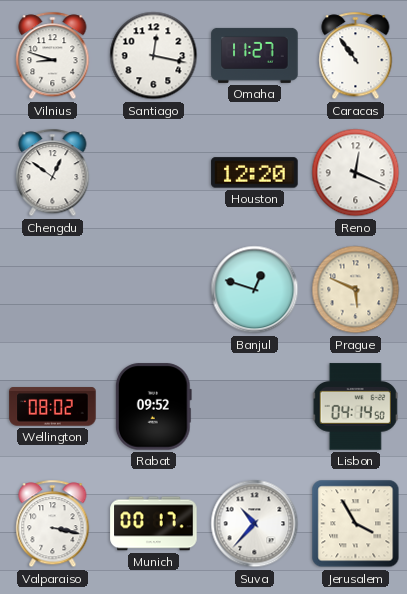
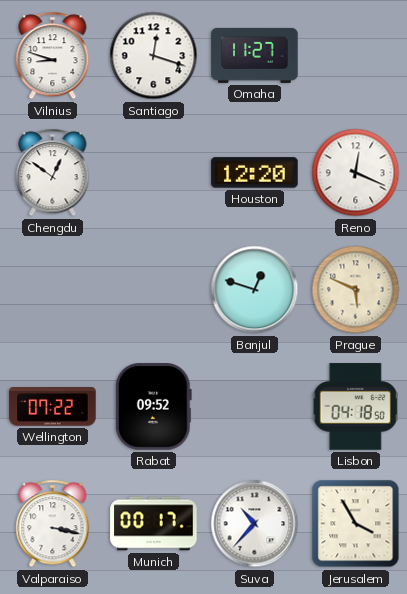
Santiago: 12:17 -> 12:18 (154, 56)
Caracas: 10:54 -> none (356, 56)
Wellington: 08:02 -> 07:22 (53, 407)
Lisbon: 04:14 -> 04:18 (355, 407)
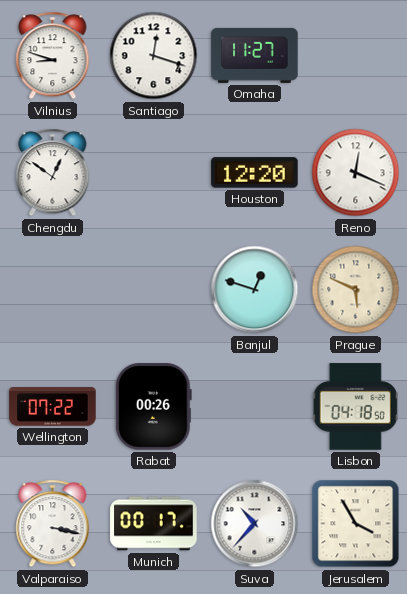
Rabat: 09:52 -> 00:26 (153, 407)
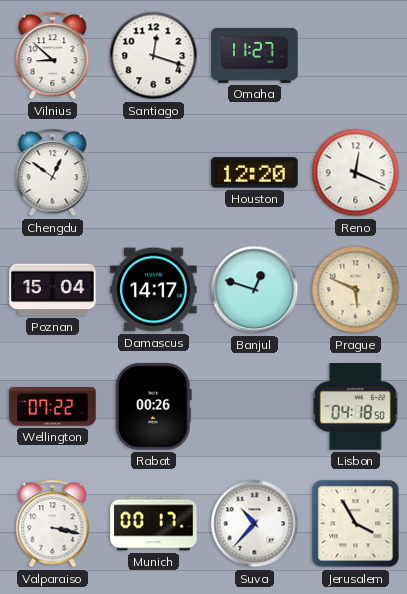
Vilnius: 8:48 -> 8:52 (53, 56)
Poznan: none -> 15:04 (53, 290)
Damascus: none -> 14:17 (154, 290)
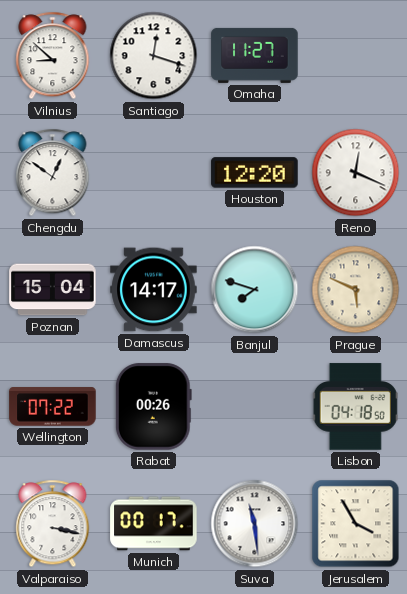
Banjul: 12:48 -> 7:48 (255, 290)
Suva: 10:37 -> 11:29 (255, 524)
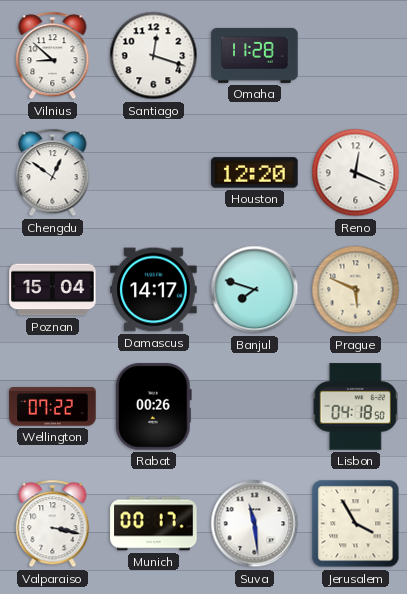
Omaha: 11:27 -> 11:28 (255, 55)
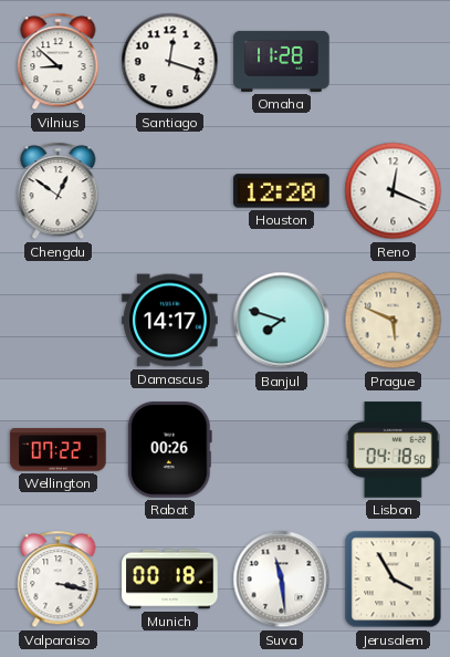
Poznan: 15:04 -> none (53, 290)
Munich: 00:17 -> 00:18 (170, 580)
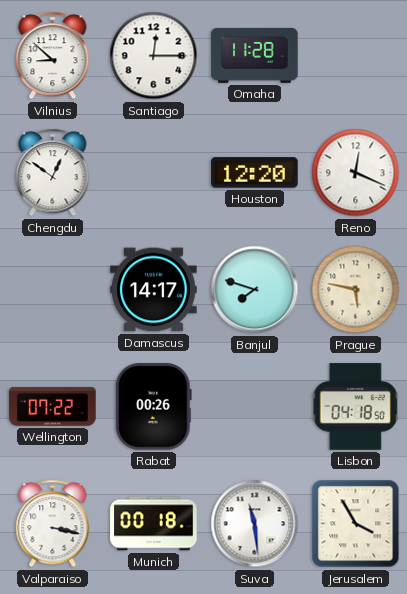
Santiago: 12:18 -> 12:15 (154, 56)
Prague: 5:49 -> 5:47 (356, 290)
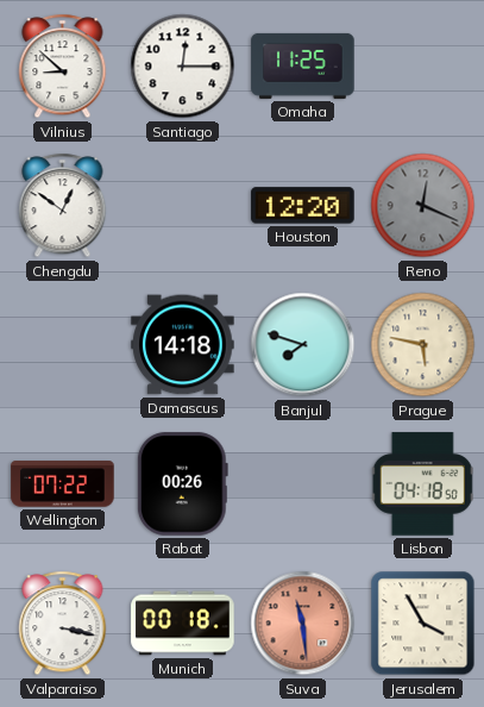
Omaha: 11:28 -> 11:25 (303, 65)
Reno dial: white -> grey (423, 206)
Damascus: 14:17 -> 14:18 (183, 345)
Suva dial: white -> salmon (303, 624)
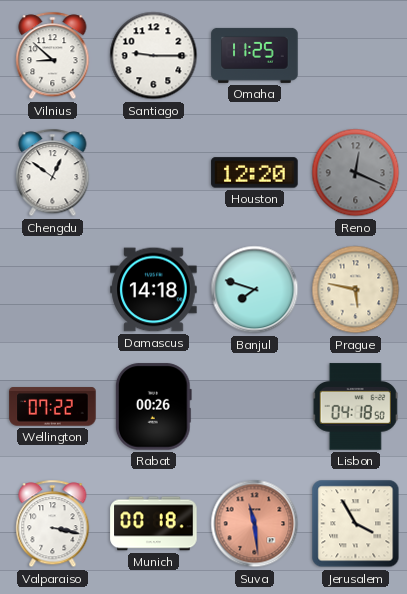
Santiago: 12:15 -> 9:15 (154, 56)
